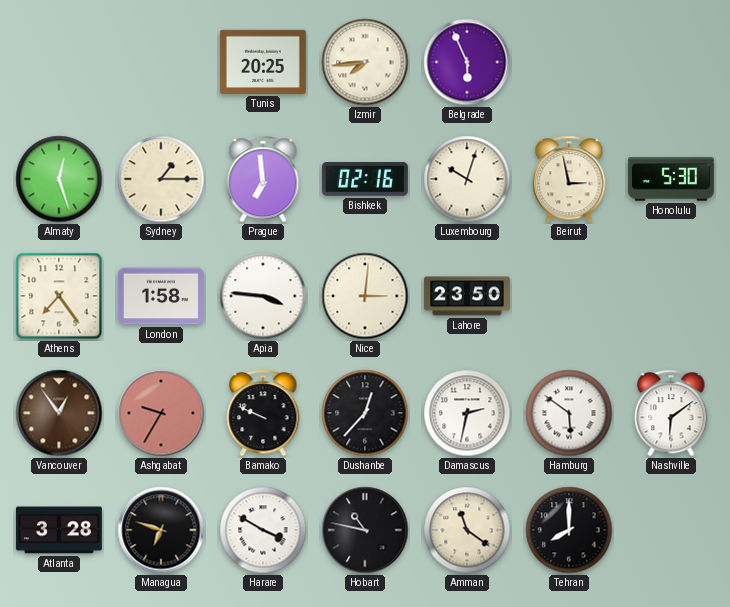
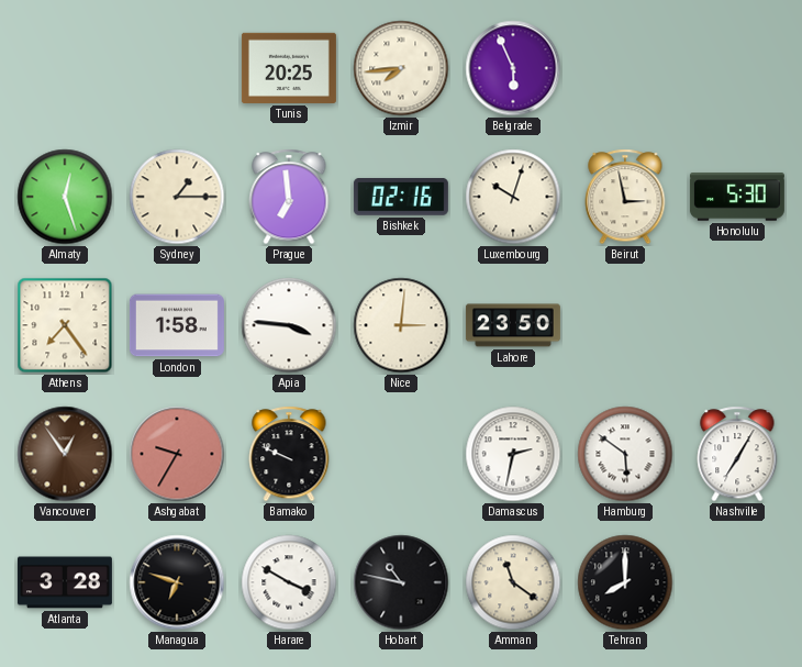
Dushanbe: 12:37 -> none (365, 413)
Nashville: 6:09 -> 7:05 (737, 454)
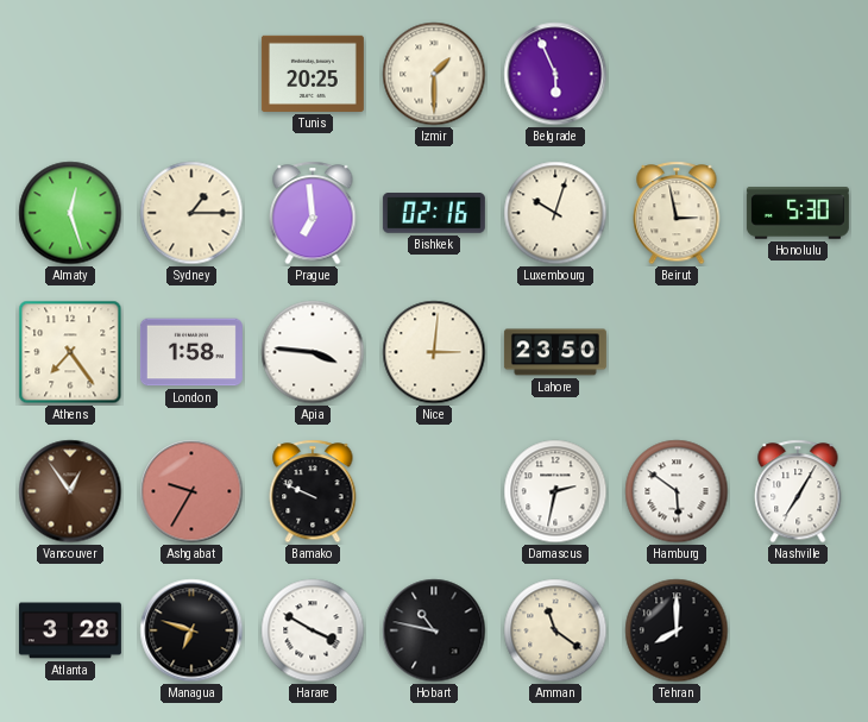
Izmir: 7:44 -> 1:30 (434, 74)
